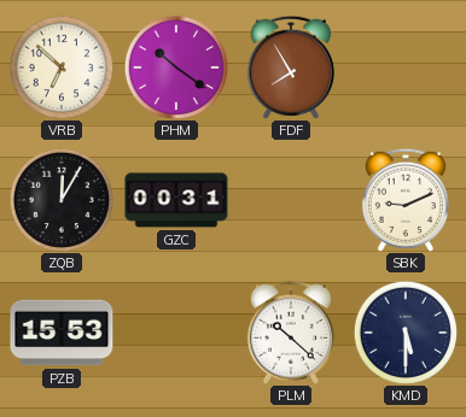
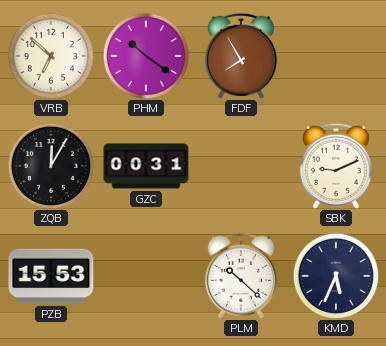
KMD: 5:30 -> 5:34 (335, 275)
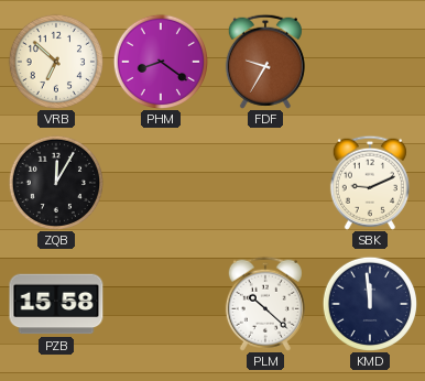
PHM: 10:21 -> 8:21 (160, 61)
FDF: 7:55 -> 9:35 (265, 62)
GZC: 00:31 -> none (146, 166)
PZB: 15:53 -> 15:58 (56, 304)
KMD: 5:34 -> 11:59 (369, 303)
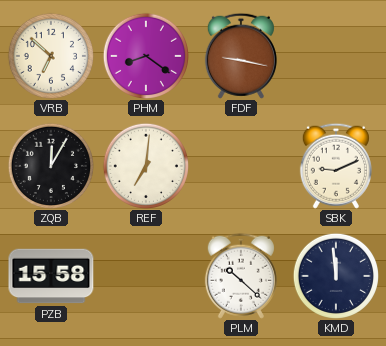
FDF: 9:35 -> 9:17 (241, 56)
REF: none -> 7:01 (145, 165)
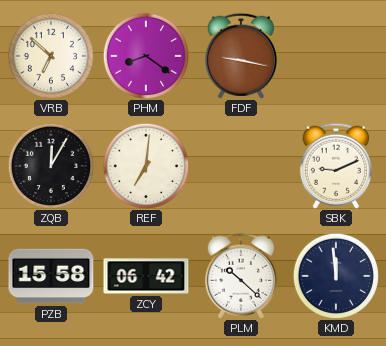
ZCY: none -> 06:42 (146, 276)
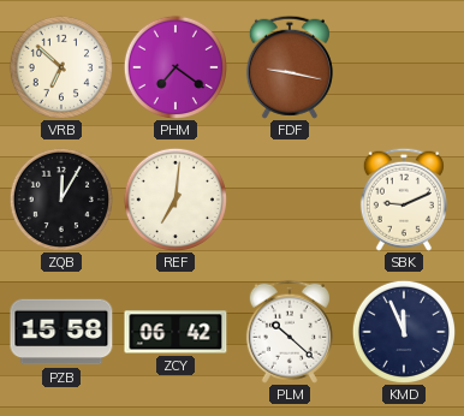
PHM: 8:21 -> 7:21 (174, 66)
KMD: 11:59 -> 11:56 (403, 331)
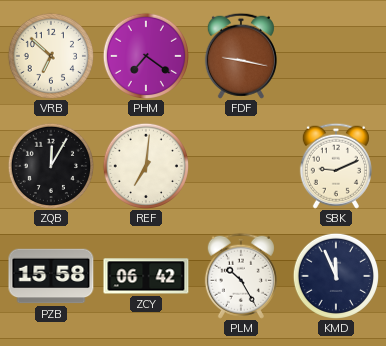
PLM: 10:22 -> 10:25 (241, 276)
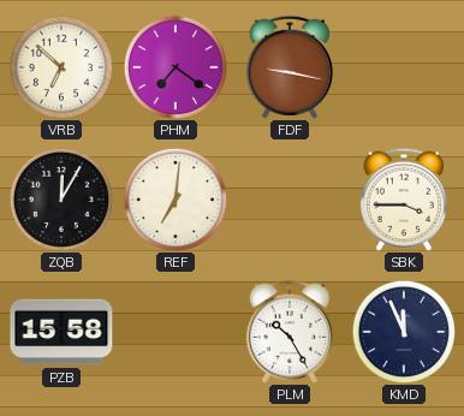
SBK: 9:11 -> 3:45 (404, 200)
ZCY: 06:42 -> none (146, 276)
